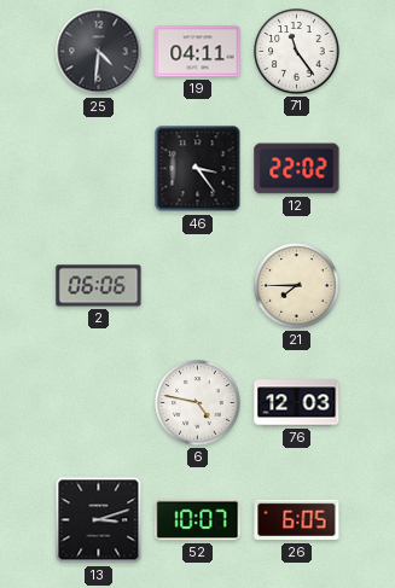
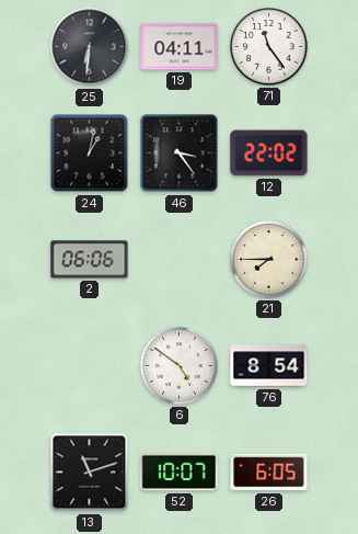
25: 4:31 -> 6:31 (90, 47)
24: none -> 1:02 (90, 154)
6: 4:47 -> 4:51 (180, 366)
76: 12:03 -> 8:54 (269, 366)
13: 3:12 -> 11:12 (90, 473)
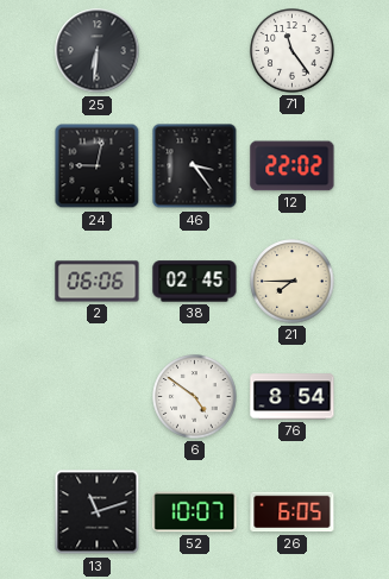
19: 04:11 -> none (180, 47)
24: 1:02 -> 9:02 (98, 166)
38: none -> 02:45 (195, 282)
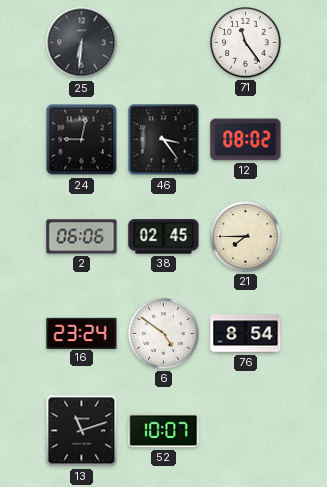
12: 22:02 -> 08:02 (246, 140)
16: none -> 23:24 (82, 333)
26: 6:05 -> none (293, 512)
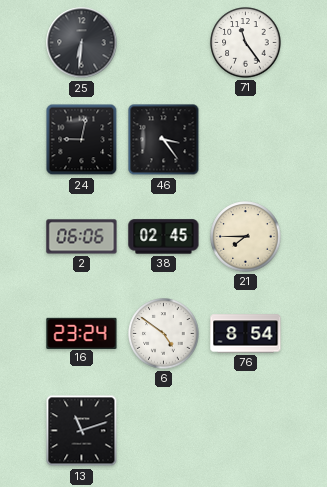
12: 08:02 -> none (246, 140)
52: 10:07 -> none (164, 431)
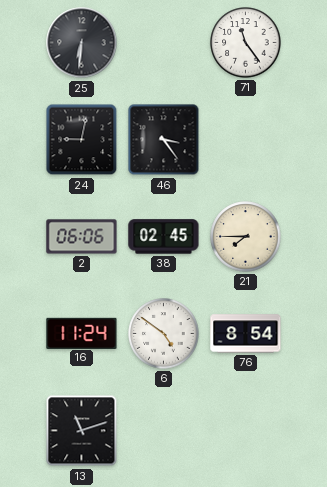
16: 23:24 -> 11:24 (82, 333)
